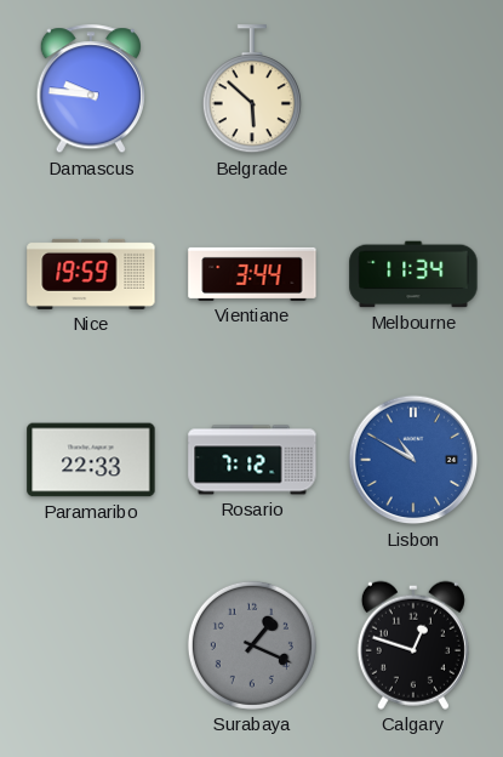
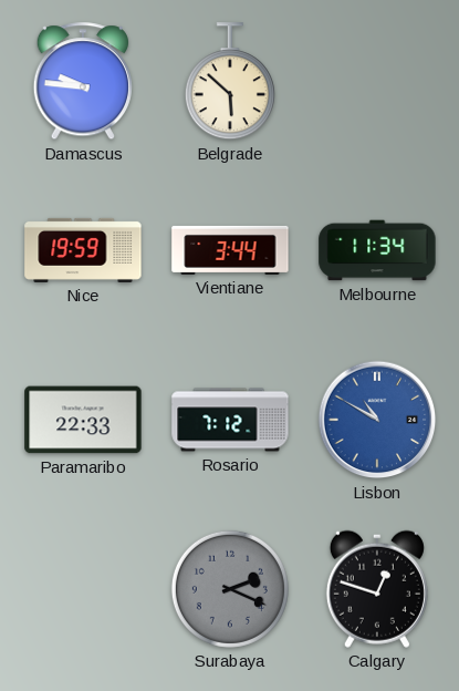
Surabaya: 1:19 -> 2:19 (230, 589)
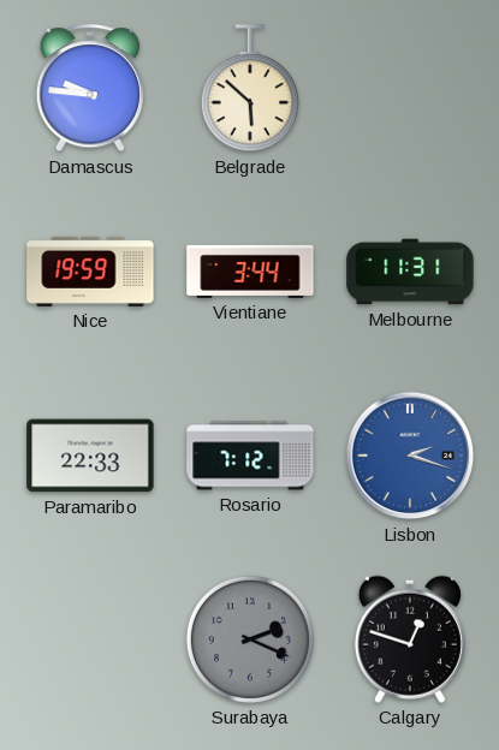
Melbourne: 11:34 -> 11:31 (410, 272)
Lisbon: 10:50 -> 2:18 (410, 456)
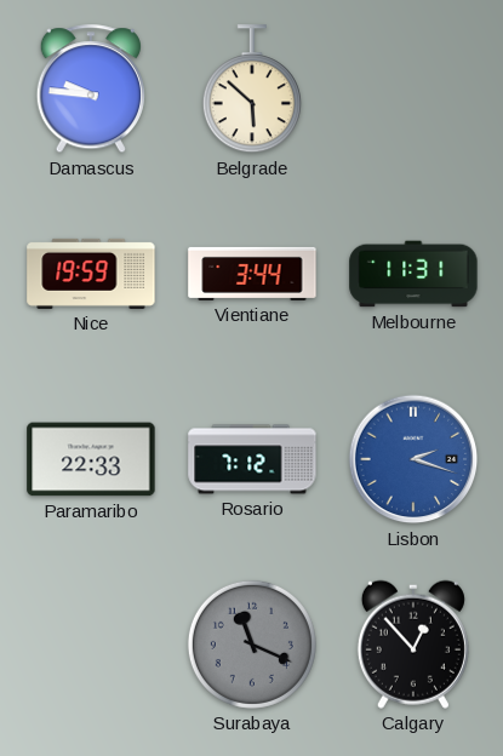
Surabaya: 2:19 -> 11:19 (252, 645)
Calgary: 12:48 -> 12:53 (413, 645)
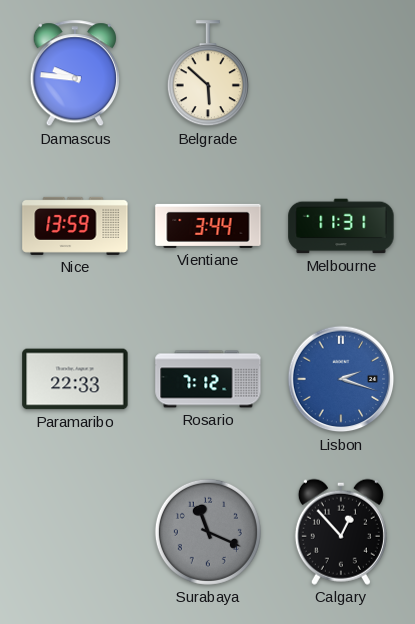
Nice: 19:59 -> 13:59 (75, 226)
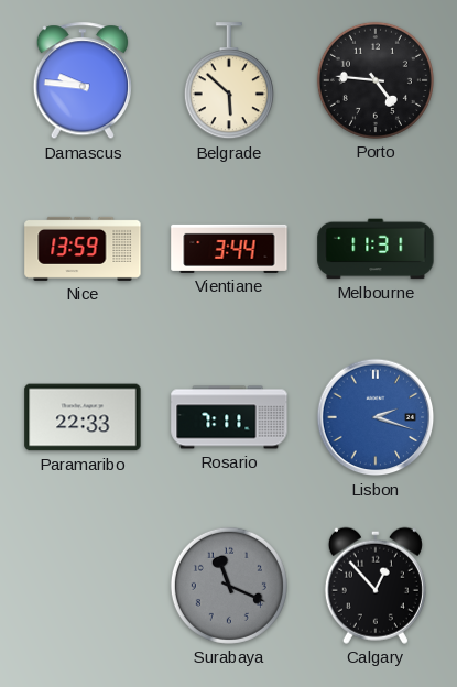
Porto: none -> 4:46 (376, 80)
Rosario: 7:12 -> 7:11 (229, 417)
